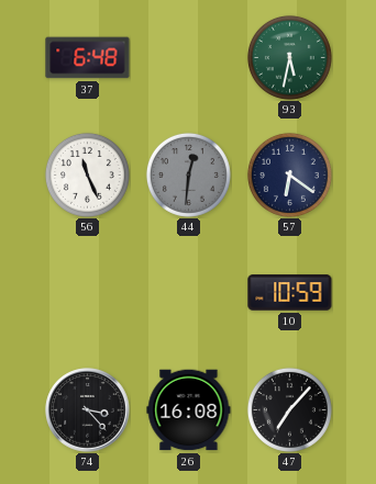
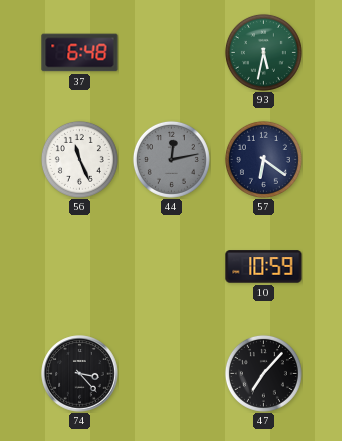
44: 12:31 -> 12:13 (171, 159)
26: 16:08 -> none (189, 410)
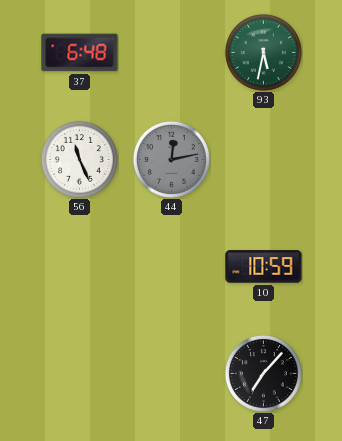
57: 6:21 -> none (263, 159)
74: 3:23 -> none (80, 374)
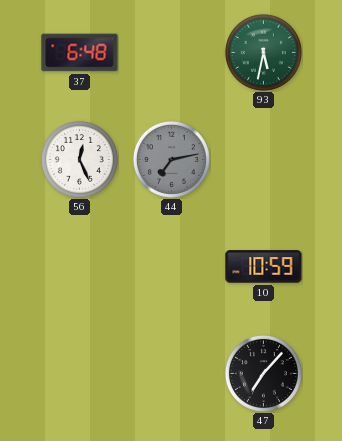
56: 11:26 -> 12:26 (79, 159)
44: 12:13 -> 7:13 (171, 159)
